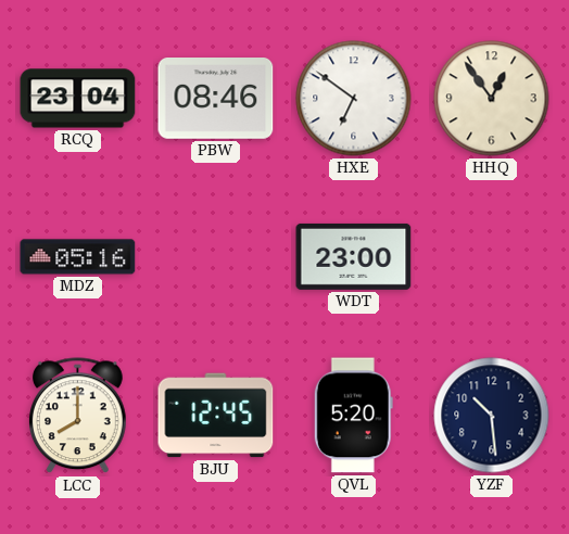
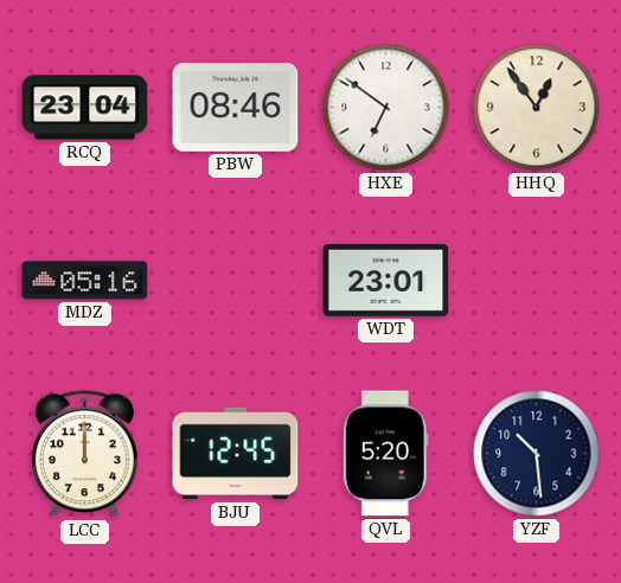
WDT: 23:00 -> 23:01 (386, 280)
LCC: 8:00 -> 12:00 (85, 454)
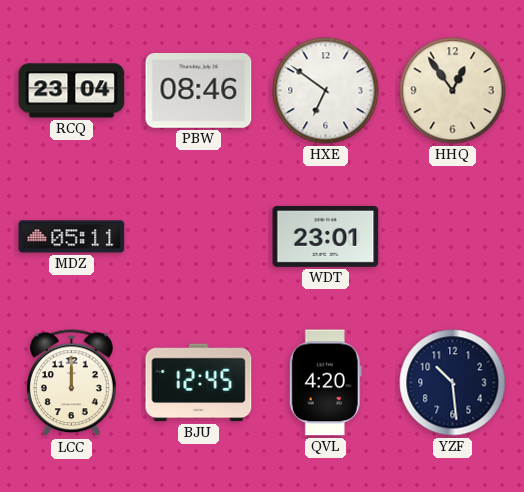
MDZ: 05:16 -> 05:11 (72, 237)
QVL: 5:20 -> 4:20 (325, 383)
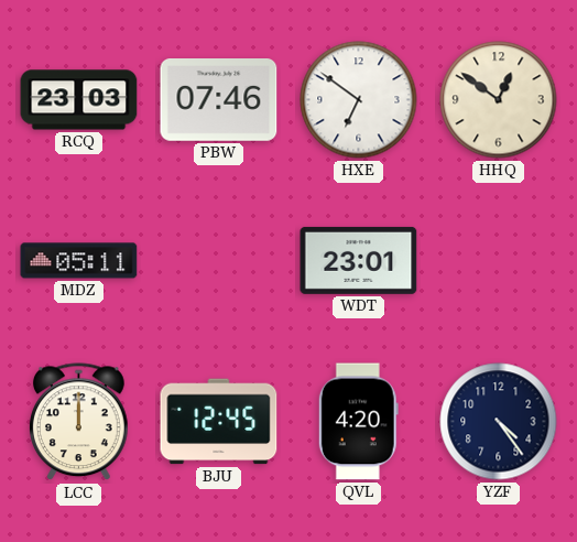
RCQ: 23:04 -> 23:03 (79, 100)
PBW: 08:46 -> 07:46 (219, 100)
HHQ: 12:54 -> 12:51 (499, 100)
YZF: 10:29 -> 4:24 (499, 422)
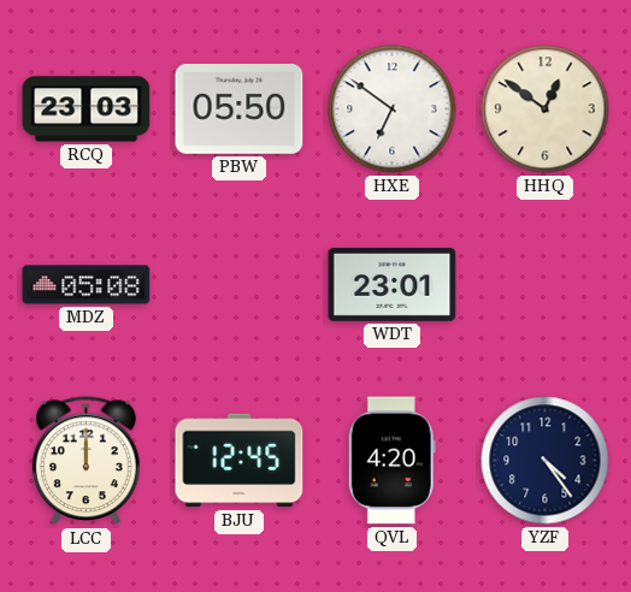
PBW: 07:46 -> 05:50 (240, 109)
MDZ: 05:11 -> 05:08 (87, 285)
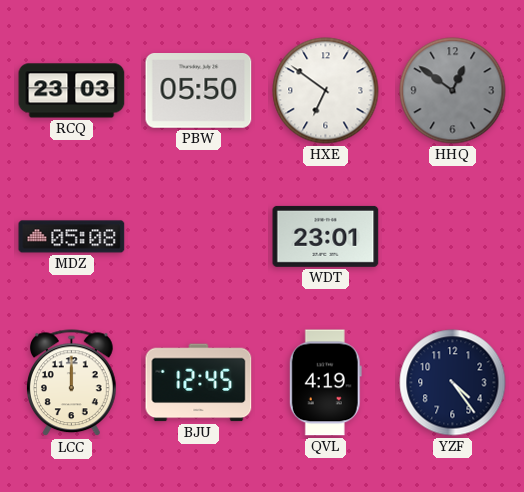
HHQ dial: cream -> grey (453, 91)
QVL: 4:20 -> 4:19 (325, 383)
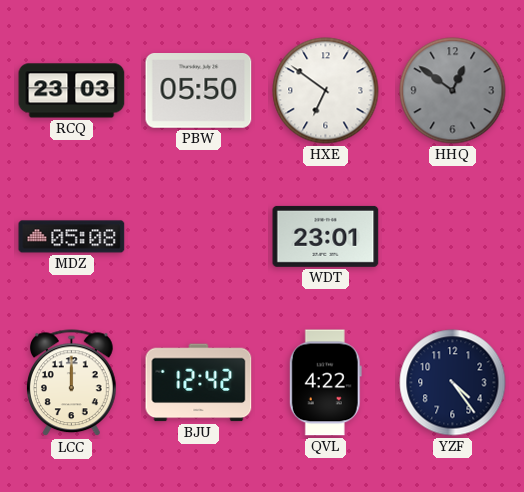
BJU: 12:45 -> 12:42 (199, 383)
QVL: 4:19 -> 4:22 (325, 383)
